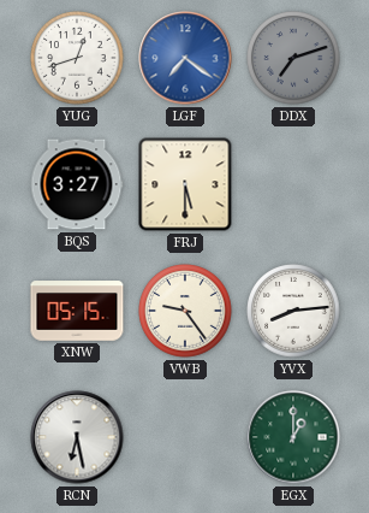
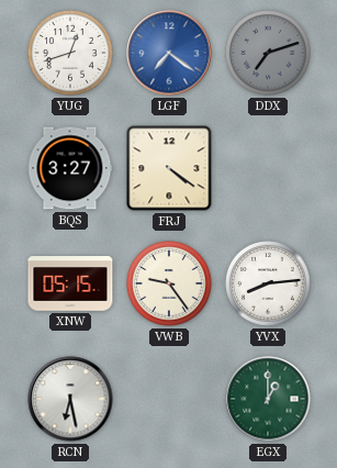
FRJ: 5:30 -> 4:21 (169, 168)
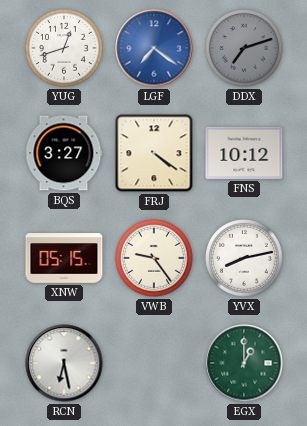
FNS: none -> 10:12 (244, 153)
YVX: 8:14 -> 8:13 (244, 258)
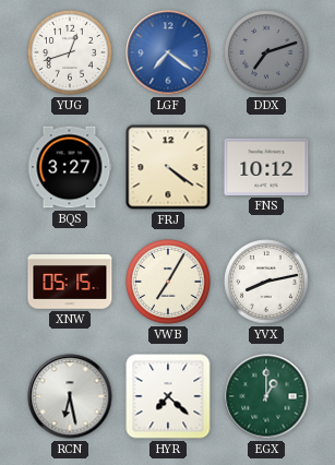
VWB: 9:24 -> 7:05 (168, 282)
HYR: none -> 7:22 (168, 396)
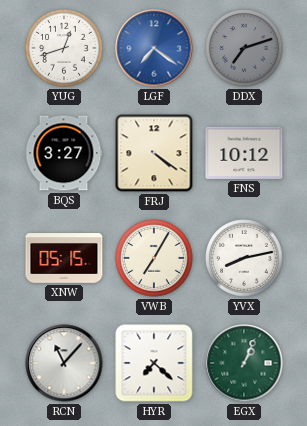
RCN: 6:28 -> 11:07 (64, 363)
EGX: 1:00 -> 1:04 (244, 363)
